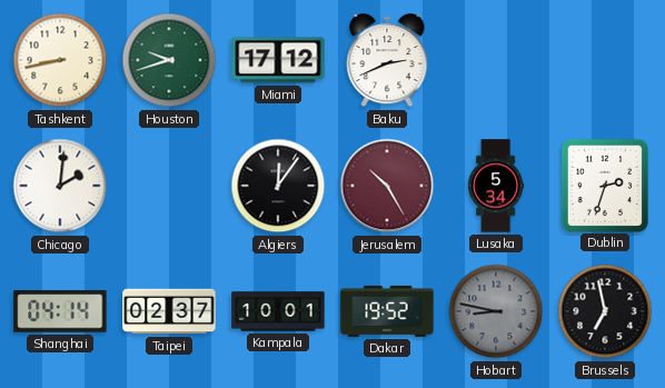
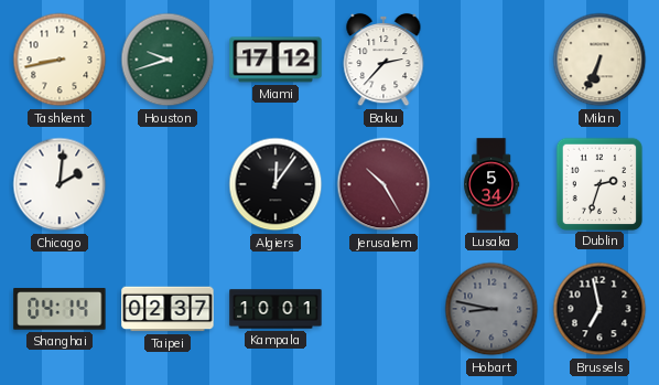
Baku: 2:41 -> 2:37 (383, 60)
Milan: none -> 6:34 (599, 60)
Dakar: 19:52 -> none (387, 311)
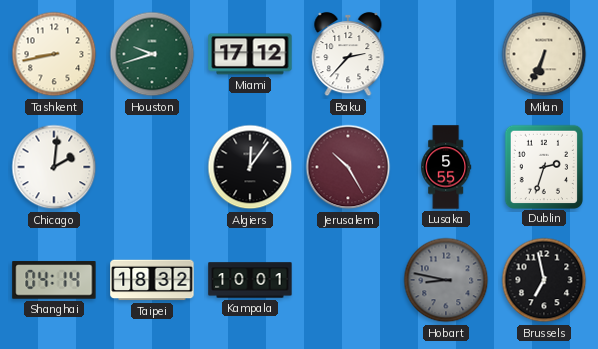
Lusaka: 5:34 -> 5:55 (446, 167)
Taipei: 02:37 -> 18:32 (152, 280)
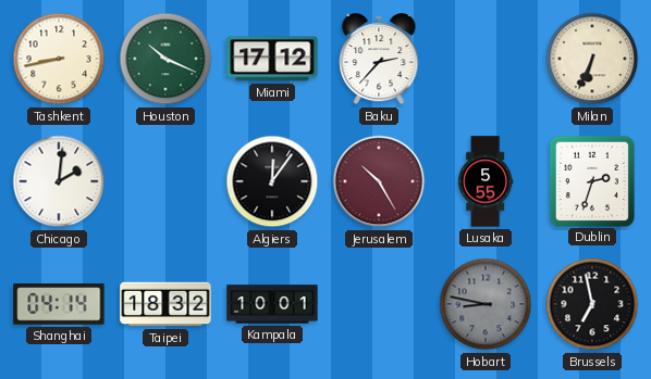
Houston: 9:42 -> 10:19 (165, 59)
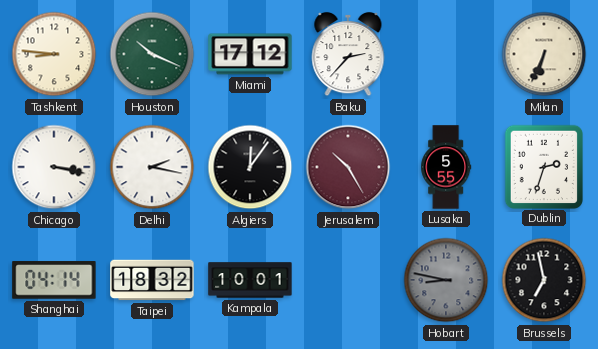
Tashkent: 8:43 -> 8:46 (54, 54)
Chicago: 2:01 -> 3:17 (54, 167)
Delhi: none -> 2:17 (152, 167)
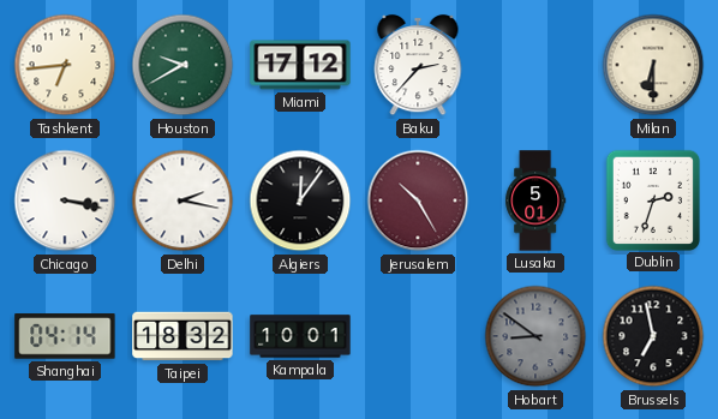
Tashkent: 8:46 -> 6:44 (65, 65)
Houston: 10:19 -> 9:40 (183, 65)
Milan: 6:34 -> 6:30 (653, 65)
Lusaka: 5:55 -> 5:01 (535, 200)
Hobart: 8:47 -> 8:51 (535, 336)
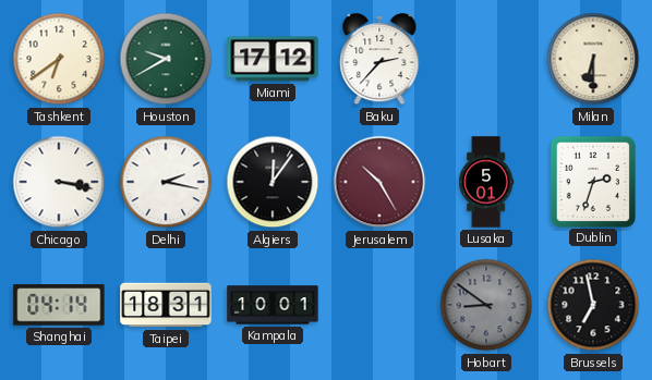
Tashkent: 6:44 -> 6:39 (59, 59)
Taipei: 18:32 -> 18:31 (166, 305)
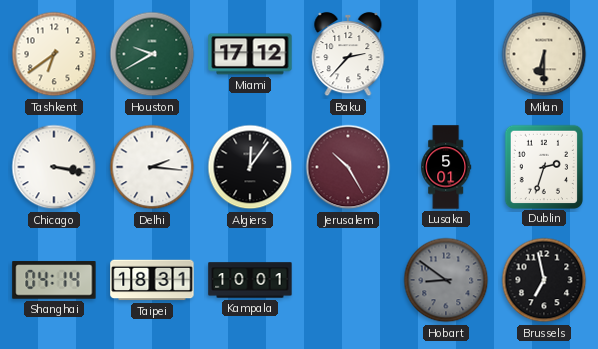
Delhi: 2:17 -> 2:16 (152, 167)
